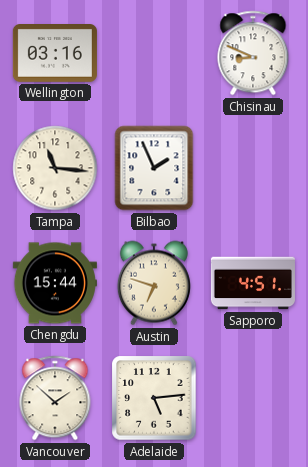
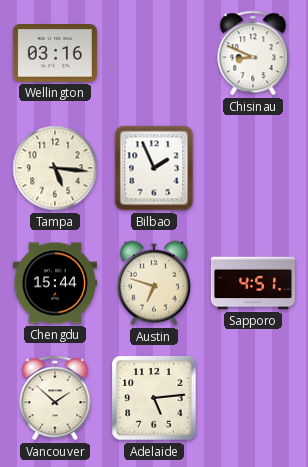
Tampa: 11:16 -> 5:16 (55, 168)
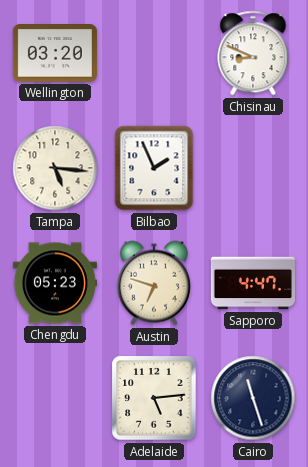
Wellington: 03:16 -> 03:20 (55, 54)
Chengdu: 15:44 -> 05:23 (55, 283)
Sapporo: 4:51 -> 4:47 (253, 283)
Vancouver: 1:52 -> none (55, 398)
Cairo: none -> 11:27 (253, 398)
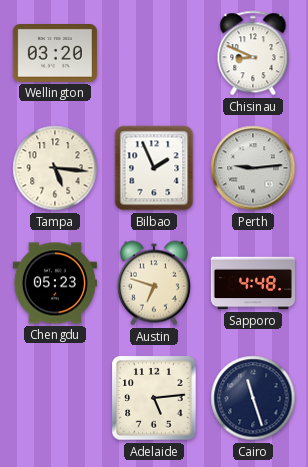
Perth: none -> 9:14 (253, 168)
Sapporo: 4:47 -> 4:48 (253, 283)
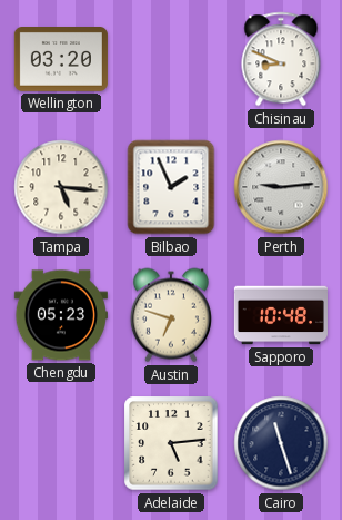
Sapporo: 4:48 -> 10:48 (281, 315)
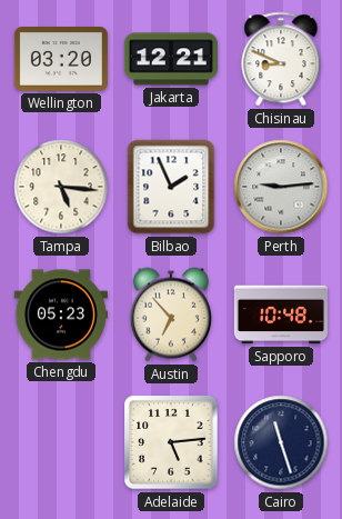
Jakarta: none -> 12:21 (171, 59)
Austin: 6:48 -> 6:53 (171, 315)
